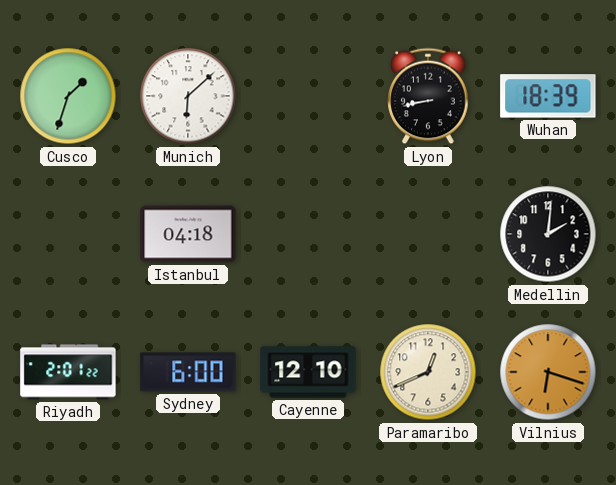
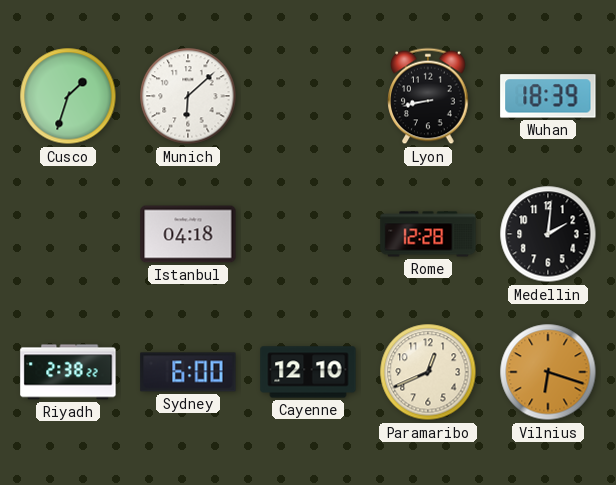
Rome: none -> 12:28 (428, 234)
Riyadh: 2:01 -> 2:38 (68, 372)
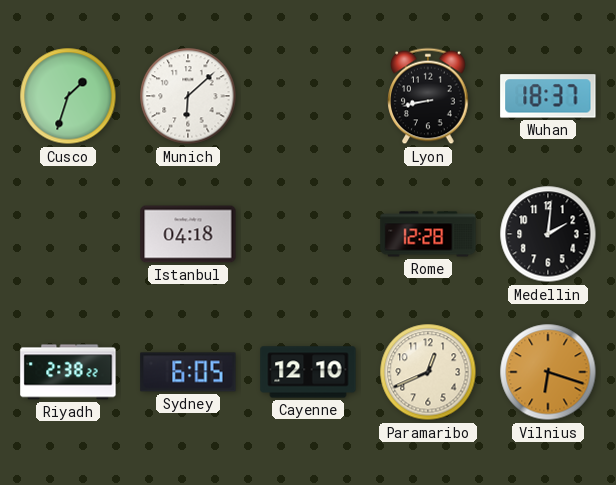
Wuhan: 18:39 -> 18:37 (548, 96)
Sydney: 6:00 -> 6:05 (188, 372)
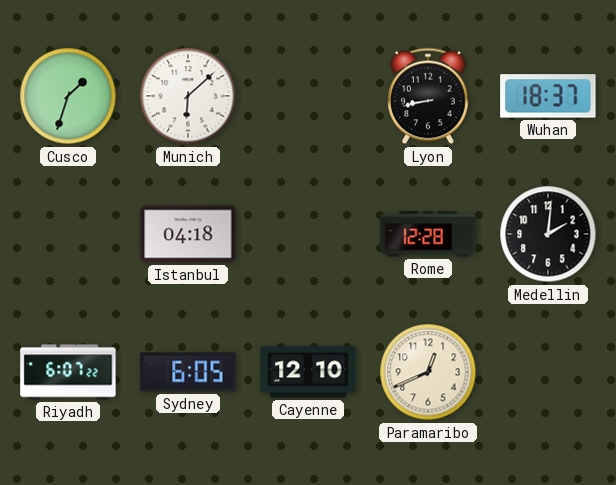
Riyadh: 2:38 -> 6:07 (68, 372)
Vilnius: 6:18 -> none (548, 372)
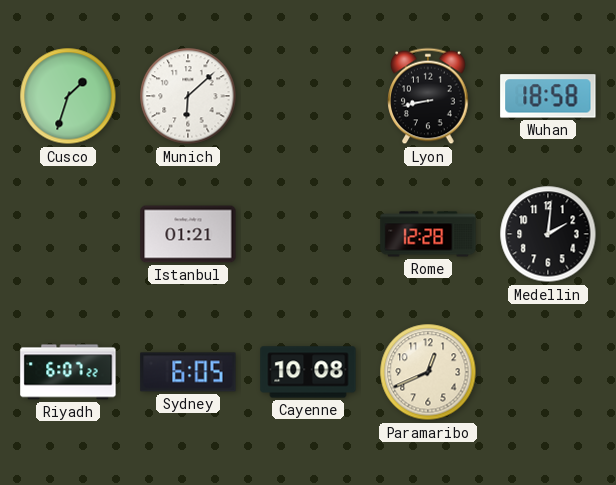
Wuhan: 18:37 -> 18:58 (548, 96)
Istanbul: 04:18 -> 01:21 (188, 234)
Cayenne: 12:10 -> 10:08 (308, 372)
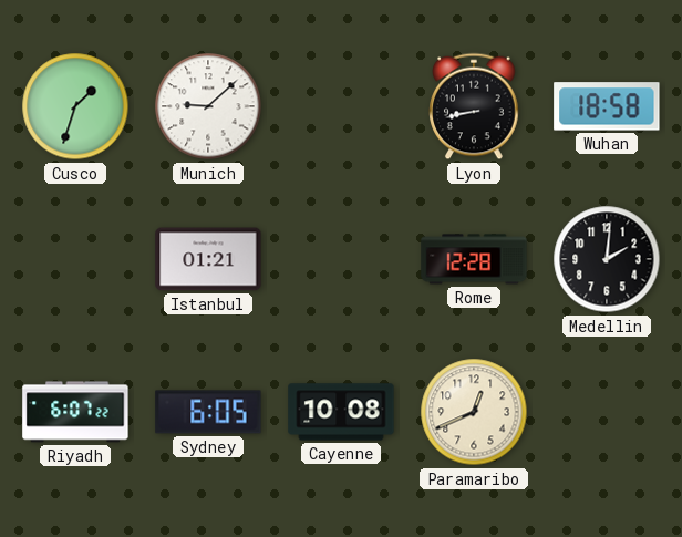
Munich: 6:08 -> 9:08 (208, 106)
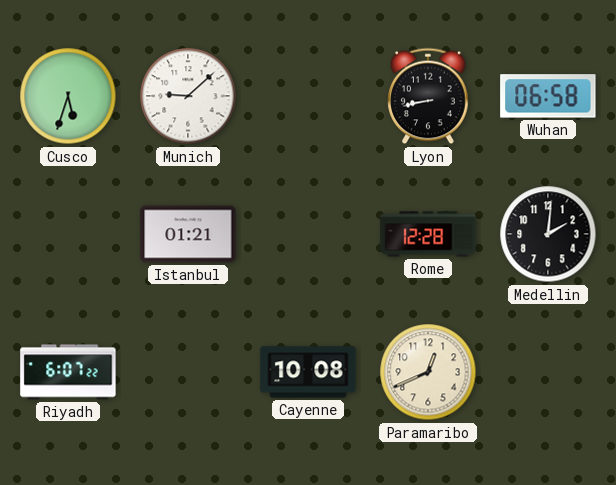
Cusco: 1:33 -> 5:33 (68, 96)
Wuhan: 18:58 -> 06:58 (548, 96)
Sydney: 6:05 -> none (208, 412)
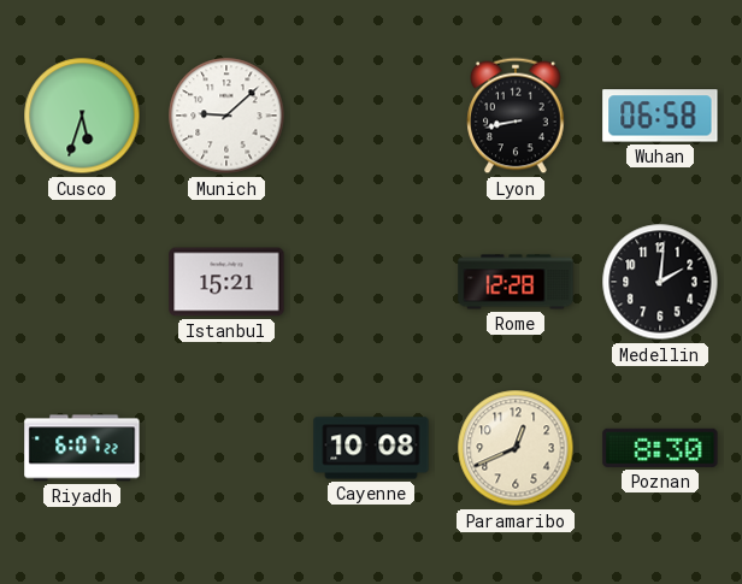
Istanbul: 01:21 -> 15:21 (226, 282)
Poznan: none -> 8:30 (660, 448)
